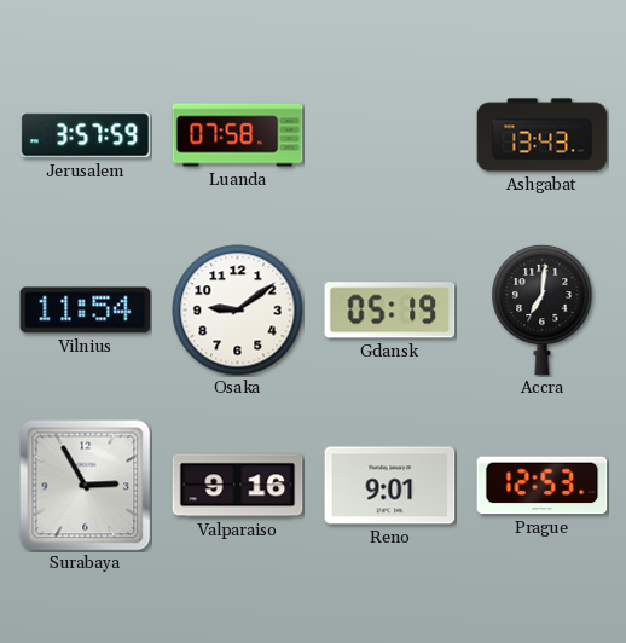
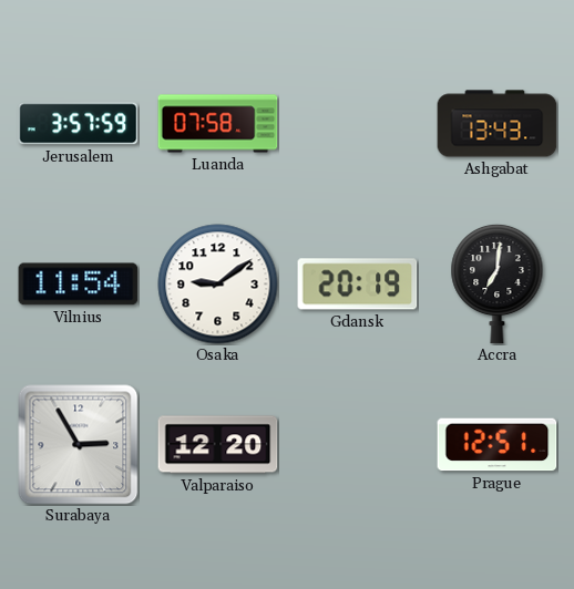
Gdansk: 05:19 -> 20:19 (358, 285)
Valparaiso: 9:16 -> 12:20 (218, 445)
Reno: 9:01 -> none (390, 486)
Prague: 12:53 -> 12:51 (498, 445)
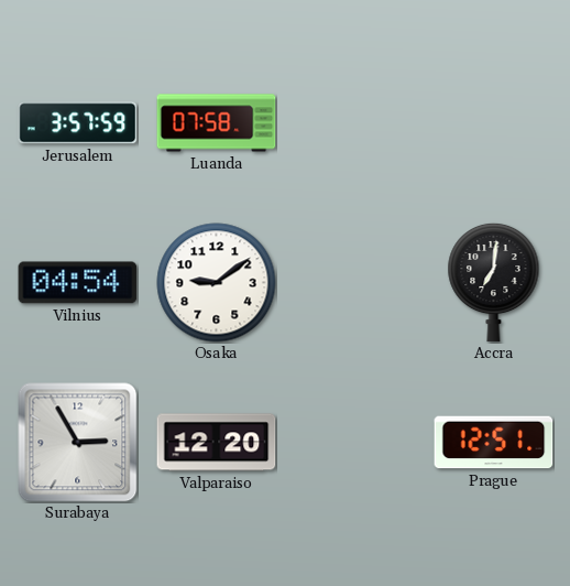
Ashgabat: 13:43 -> none (498, 124)
Vilnius: 11:54 -> 04:54 (78, 283)
Gdansk: 20:19 -> none (358, 285)
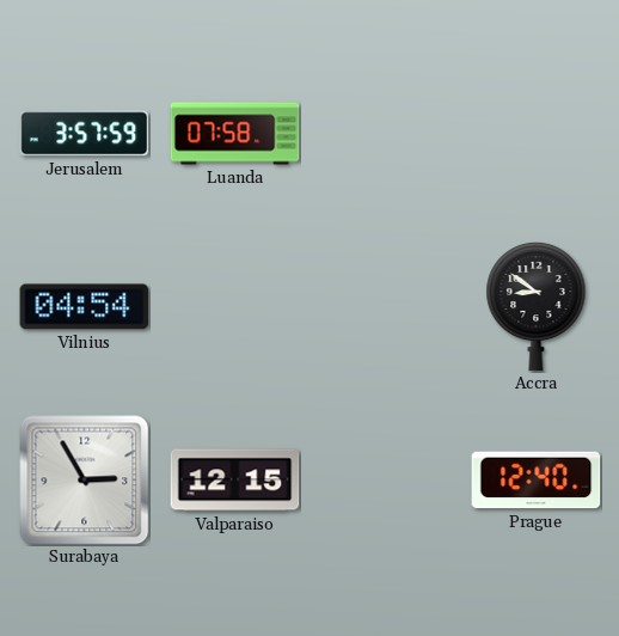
Osaka: 9:09 -> none (217, 283)
Accra: 7:01 -> 8:51 (537, 306)
Valparaiso: 12:20 -> 12:15 (235, 481)
Prague: 12:51 -> 12:40 (537, 481)
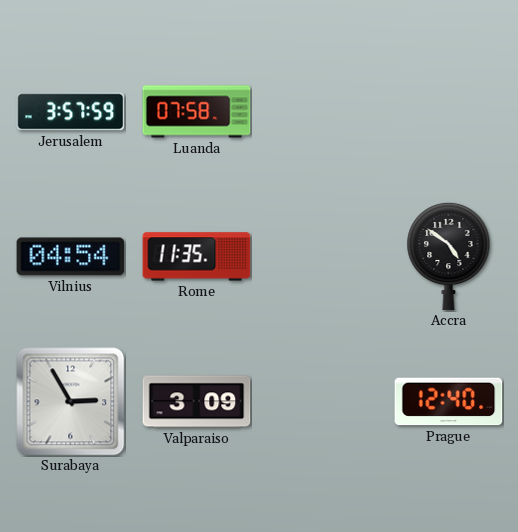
Rome: none -> 11:35 (197, 257)
Accra: 8:51 -> 4:51 (449, 256)
Valparaiso: 12:15 -> 3:09 (197, 402)
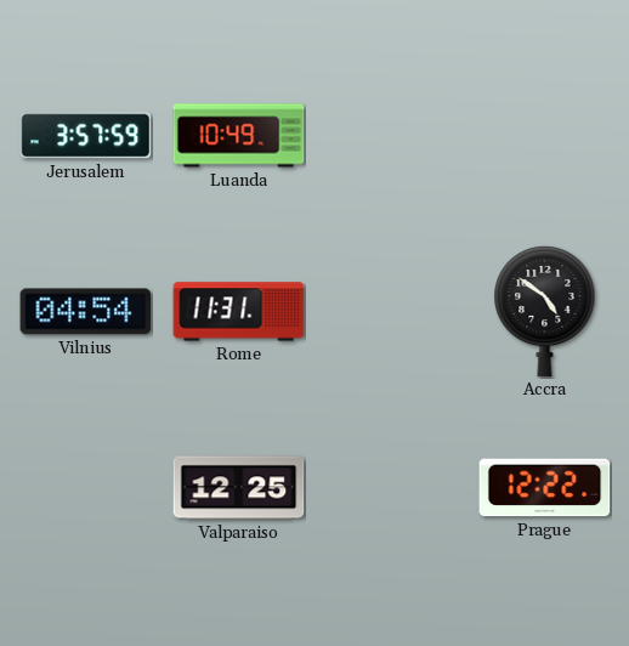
Luanda: 07:58 -> 10:49 (239, 136)
Rome: 11:35 -> 11:31 (239, 312)
Surabaya: 2:55 -> none (71, 402)
Valparaiso: 3:09 -> 12:25 (239, 488)
Prague: 12:40 -> 12:22 (545, 488)
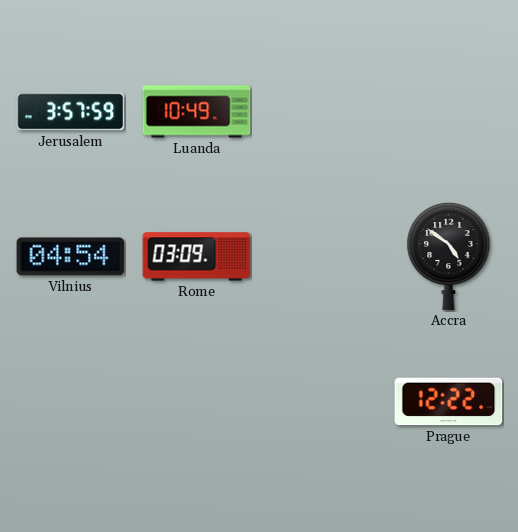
Rome: 11:31 -> 03:09 (197, 257)
Valparaiso: 12:25 -> none (239, 488)
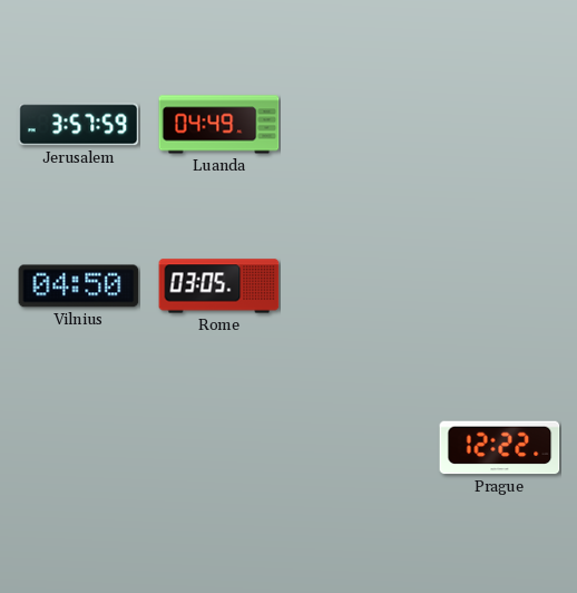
Luanda: 10:49 -> 04:49 (219, 125)
Vilnius: 04:54 -> 04:50 (79, 286)
Rome: 03:09 -> 03:05 (219, 286)
Accra: 4:51 -> none (449, 256)
